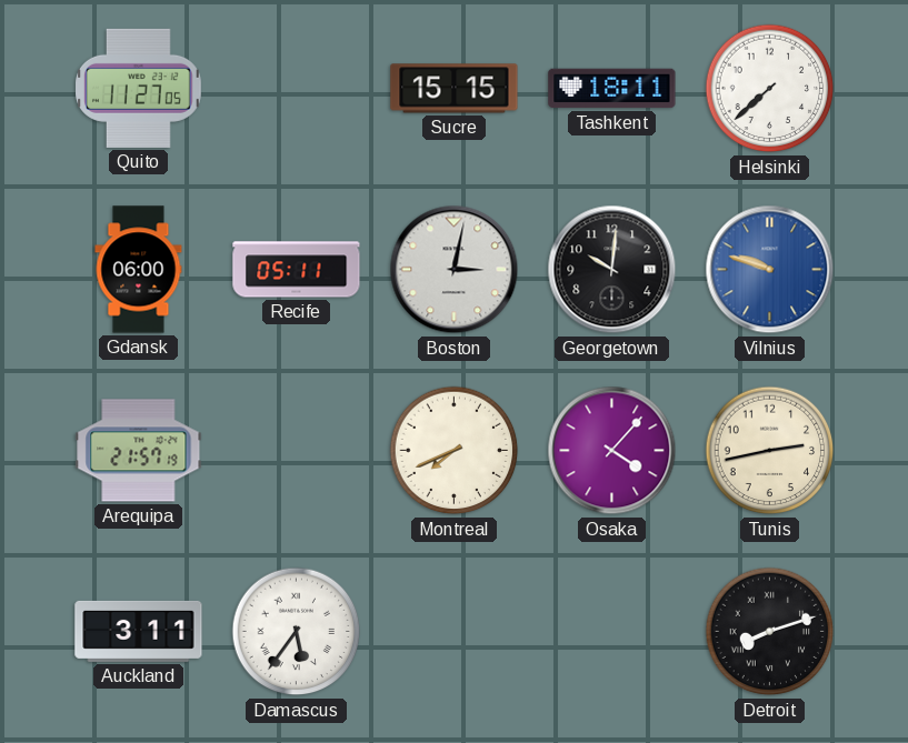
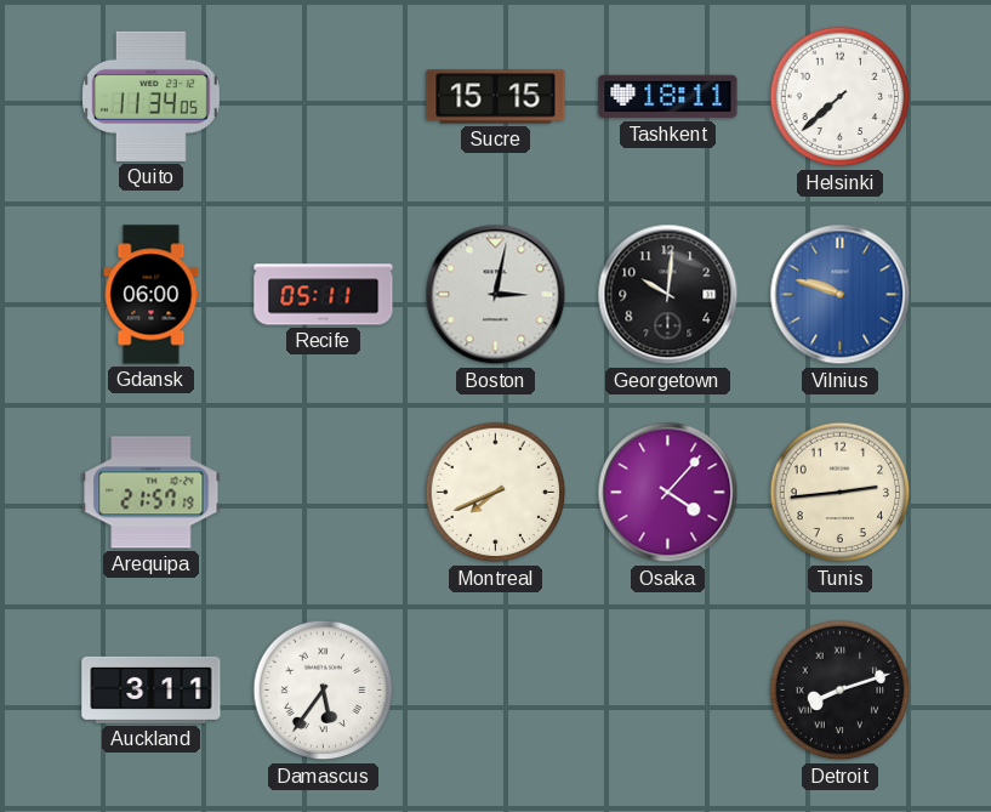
Quito: 11:27 -> 11:34 (152, 96)
Tunis: 2:43 -> 2:44 (841, 493)
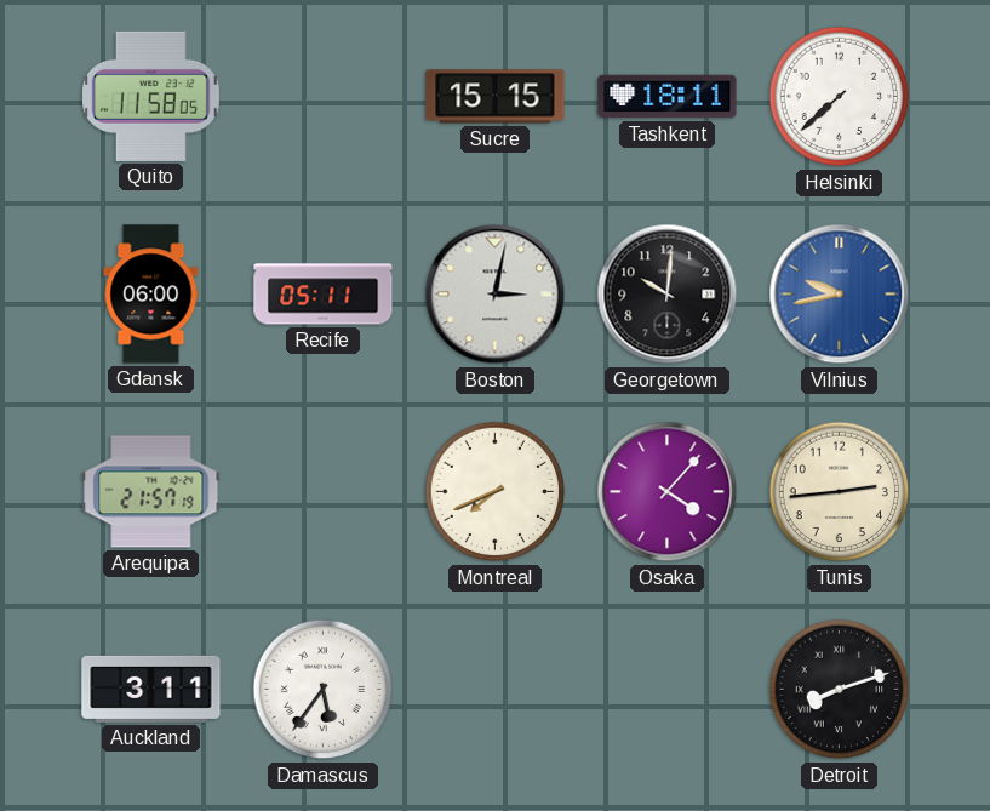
Quito: 11:34 -> 11:58 (151, 96)
Vilnius: 9:48 -> 9:43 (840, 295)
